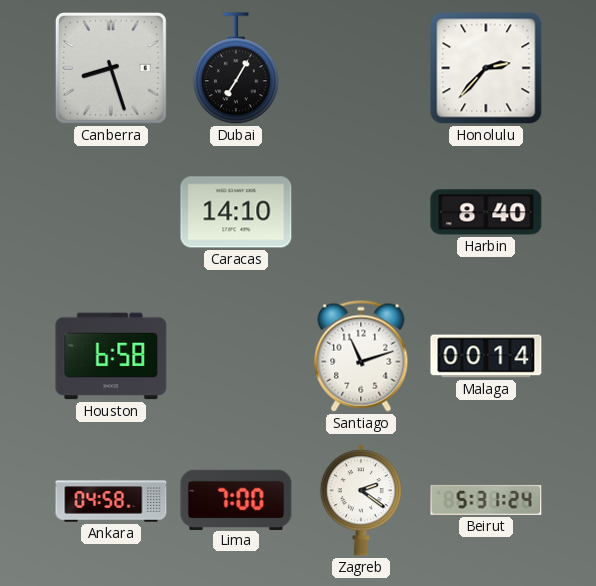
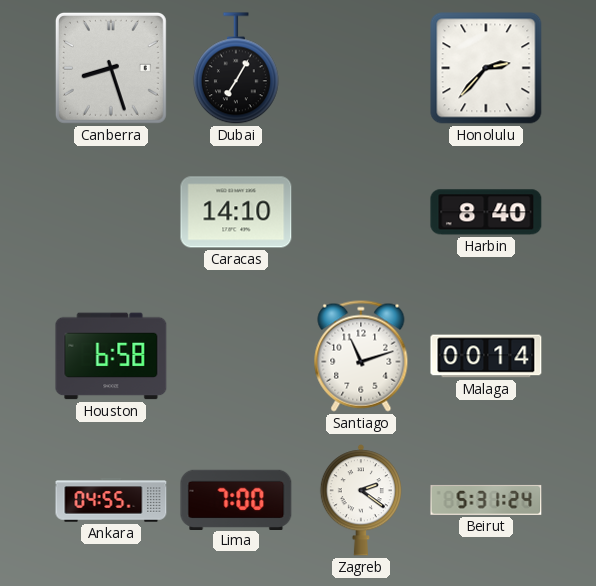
Ankara: 04:58 -> 04:55 (111, 500)
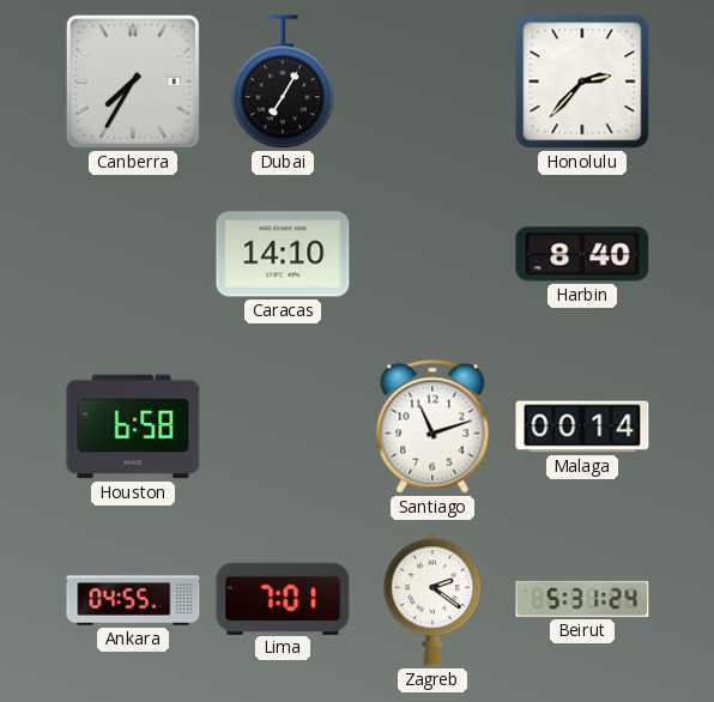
Canberra: 8:27 -> 7:35 (133, 81)
Lima: 7:00 -> 7:01 (283, 598)
